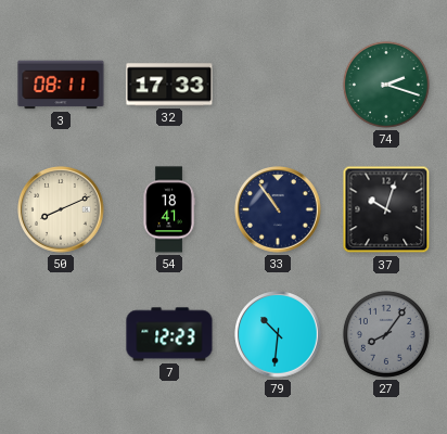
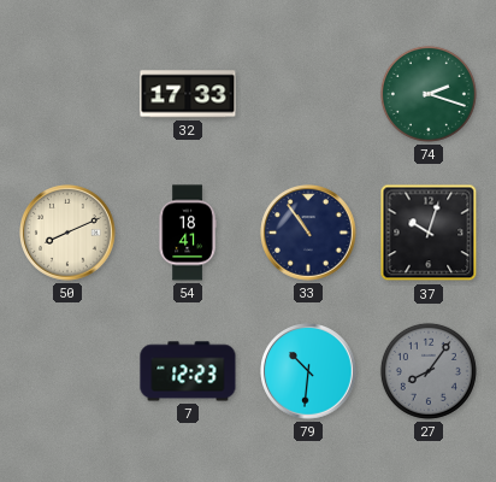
3: 08:11 -> none (61, 85)
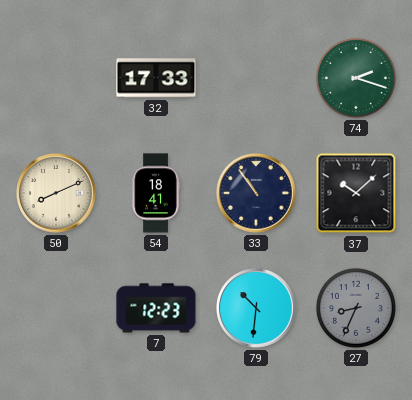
37: 10:03 -> 10:08 (356, 193)
27: 8:06 -> 8:34 (356, 308)
